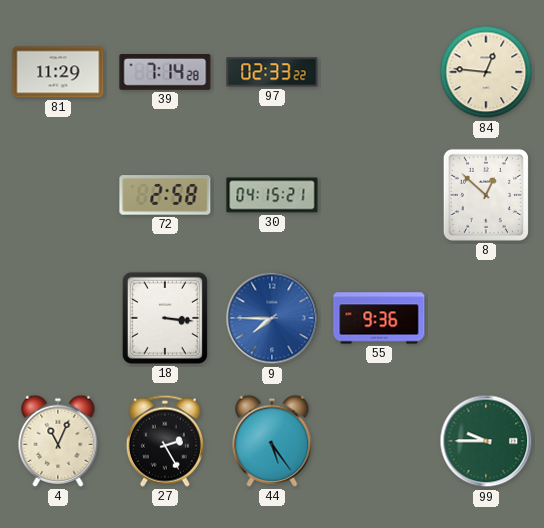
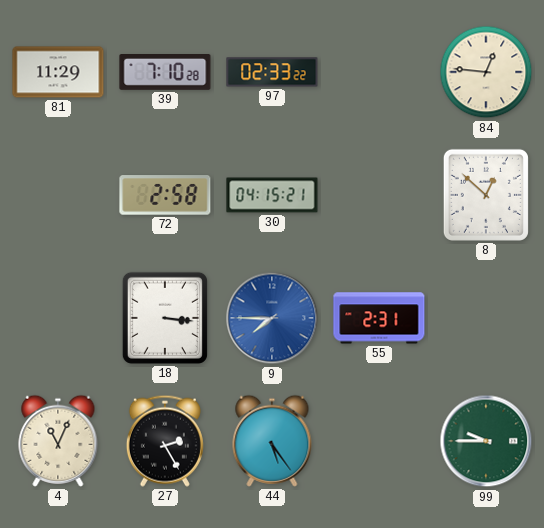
39: 7:14 -> 7:10 (165, 73)
55: 9:36 -> 2:31 (379, 318)
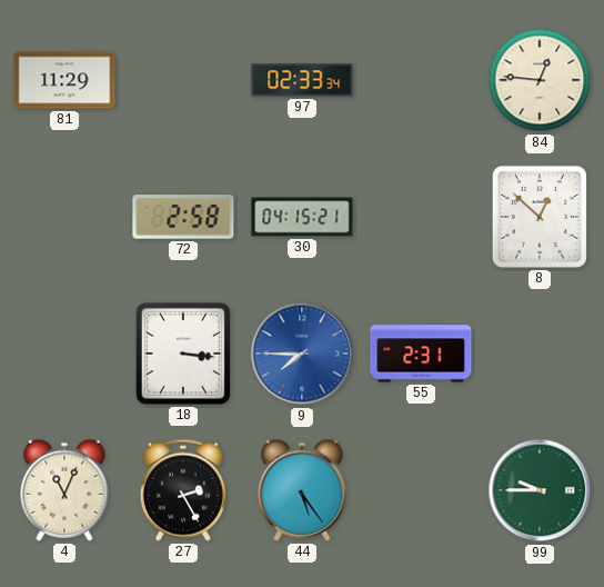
39: 7:10 -> none (165, 73)
97: 02:33:22 -> 02:33:34 (302, 80)
